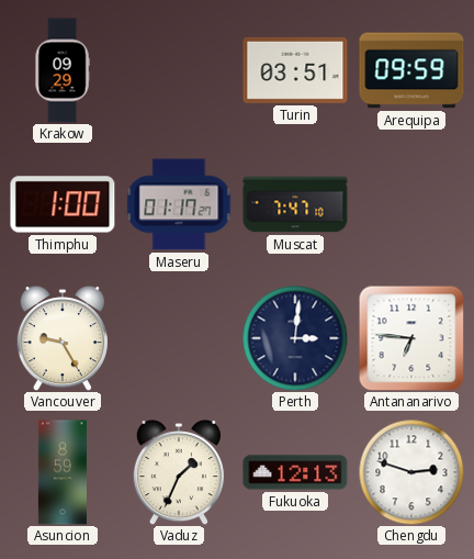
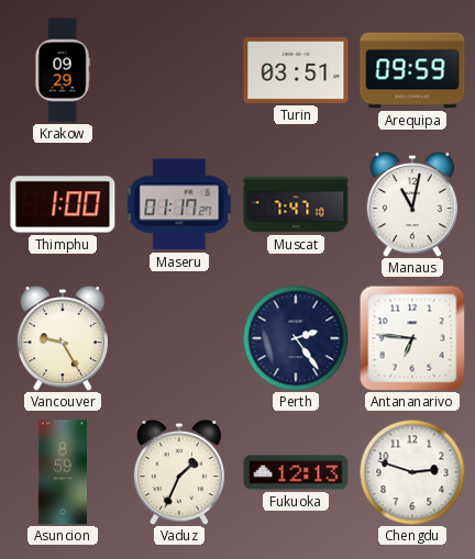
Manaus: none -> 11:02 (412, 205)
Perth: 3:01 -> 2:24 (296, 338)
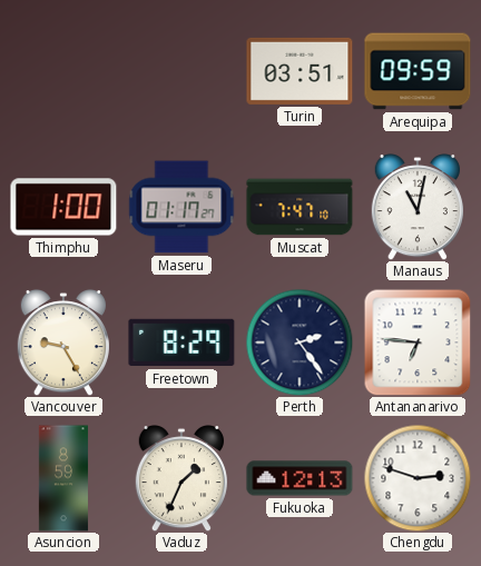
Krakow: 09:29 -> none (63, 70)
Freetown: none -> 8:29 (181, 342)
